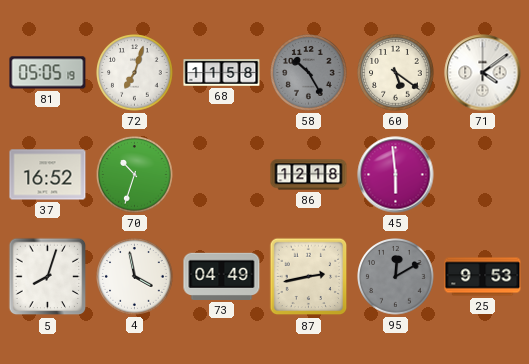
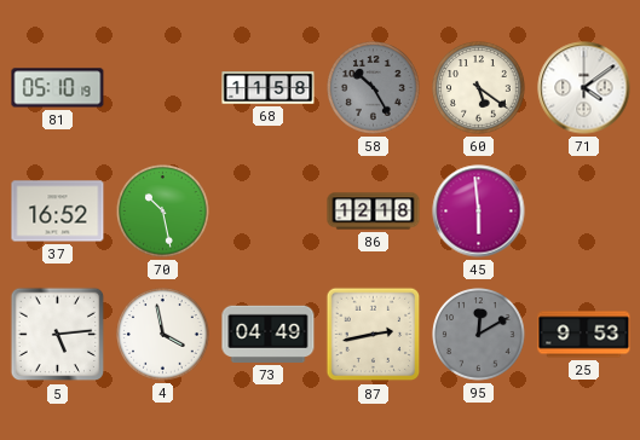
81: 05:05 -> 05:10 (58, 88)
72: 7:03 -> none (135, 73)
70: 10:33 -> 10:28 (163, 212)
5: 8:03 -> 5:14 (58, 335)
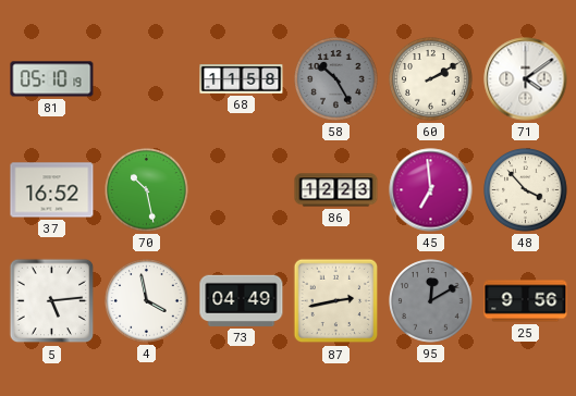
60: 5:21 -> 2:10 (431, 79)
86: 12:18 -> 12:23 (336, 190)
45: 5:59 -> 6:59 (431, 190)
48: none -> 3:53 (526, 190)
25: 9:53 -> 9:56 (526, 301)
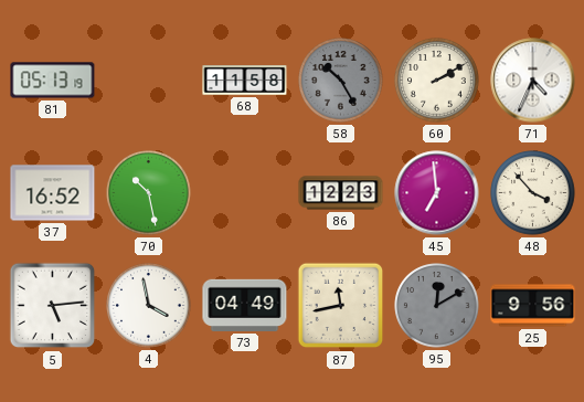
81: 05:10 -> 05:13 (53, 81)
71: 4:09 -> 4:34 (533, 81)
87: 2:43 -> 11:43 (341, 306)
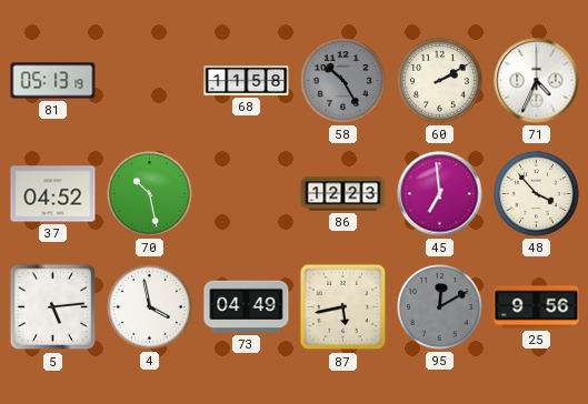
37: 16:52 -> 04:52 (53, 194)
87: 11:43 -> 5:43 (343, 307)
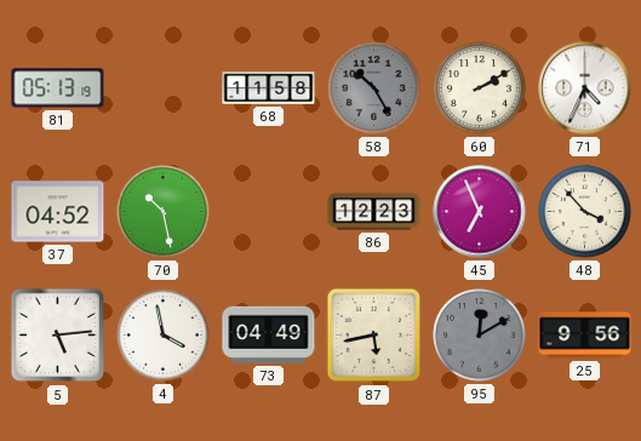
45: 6:59 -> 6:56 (480, 212)
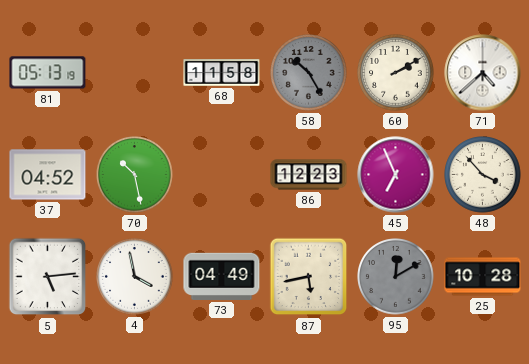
71: 4:34 -> 4:38 (483, 73)
25: 9:56 -> 10:28 (483, 277)
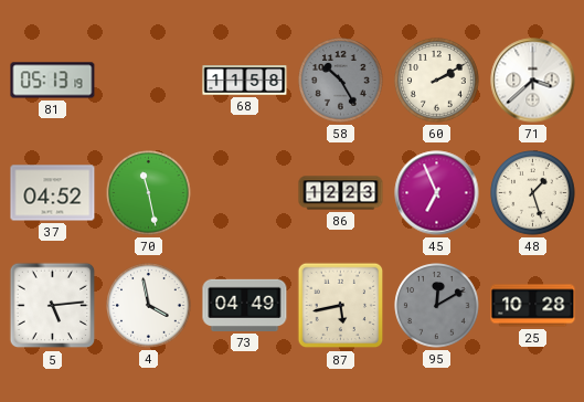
71: 4:38 -> 3:38 (533, 81)
70: 10:28 -> 11:28 (149, 193)
48: 3:53 -> 1:27 (533, 193)
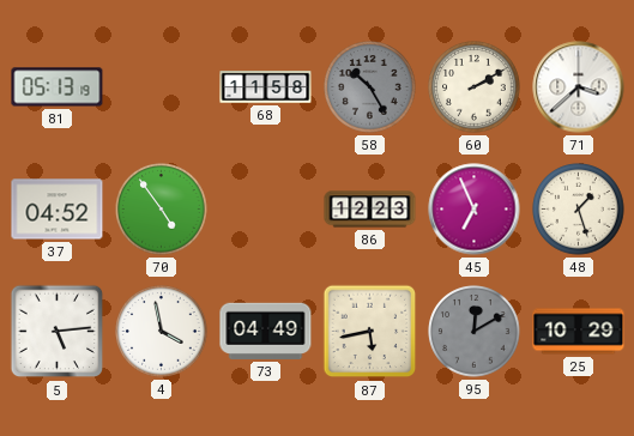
70: 11:28 -> 4:54 (162, 210)
25: 10:28 -> 10:29 (579, 332)
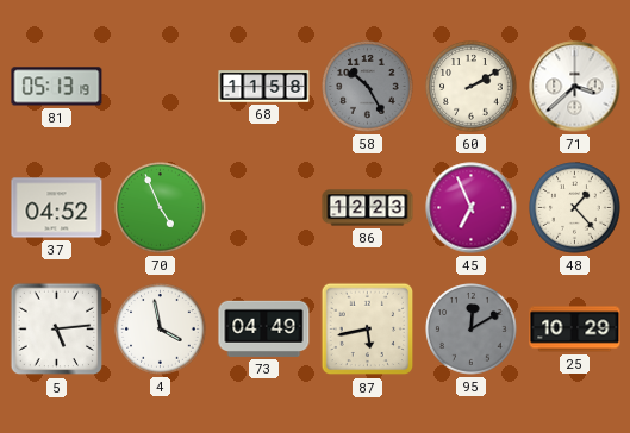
70: 4:54 -> 4:56 (161, 208)
48: 1:27 -> 1:23 (575, 208)
